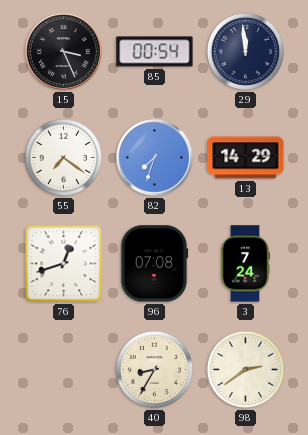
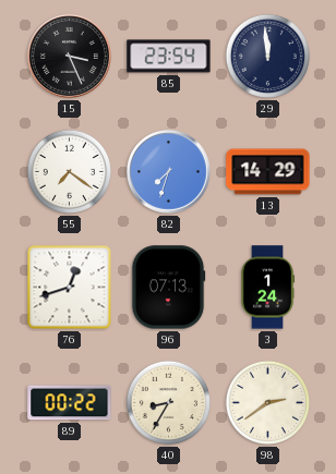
85: 00:54 -> 23:54 (169, 57)
96: 07:08 -> 07:13 (168, 288)
3: 7:24 -> 1:24 (267, 288)
89: none -> 00:22 (70, 403)
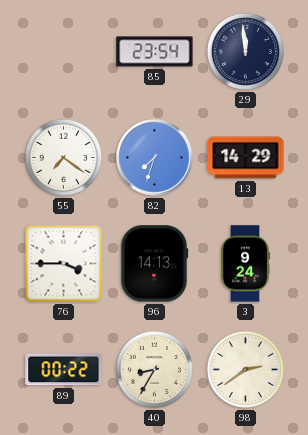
15: 3:26 -> none (70, 57)
76: 12:42 -> 3:45 (64, 264)
96: 07:13 -> 14:13 (154, 264)
3: 1:24 -> 9:24 (245, 264)
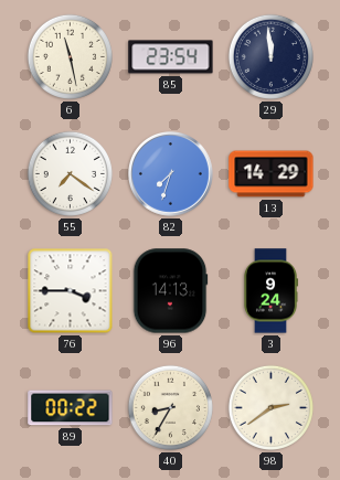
6: none -> 11:28 (70, 56)
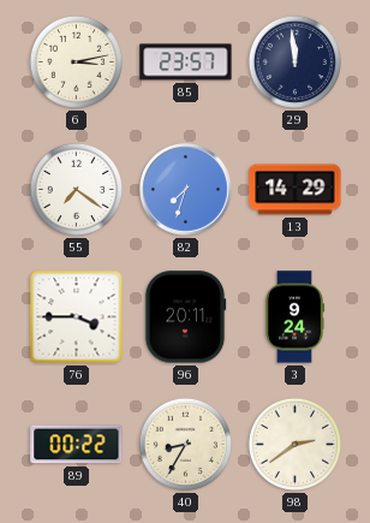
6: 11:28 -> 3:13 (76, 61)
85: 23:54 -> 23:57 (186, 63)
96: 14:13 -> 20:11 (185, 317)
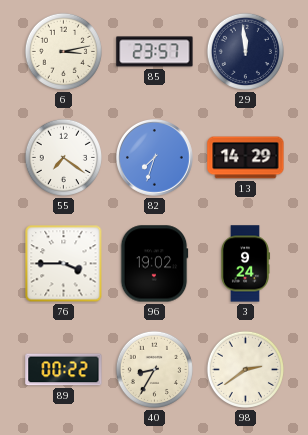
96: 20:11 -> 19:02 (154, 264)
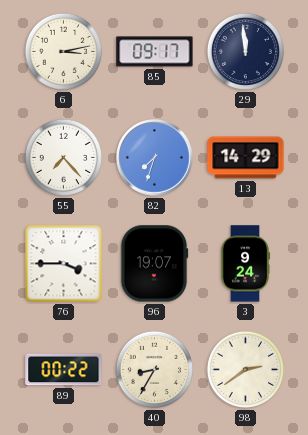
85: 23:57 -> 09:17 (155, 52)
55: 7:21 -> 7:23 (63, 157)
96: 19:02 -> 19:07 (154, 264)
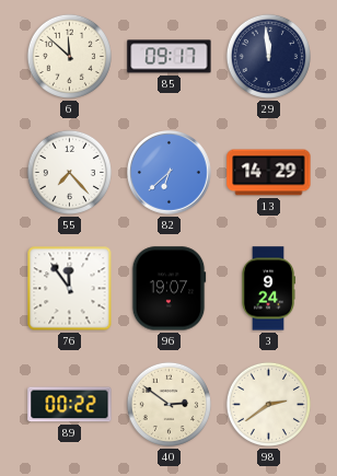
6: 3:13 -> 11:52 (69, 56)
82: 7:33 -> 6:38 (170, 173)
76: 3:45 -> 11:54 (70, 289)
40: 8:35 -> 2:51 (168, 404)
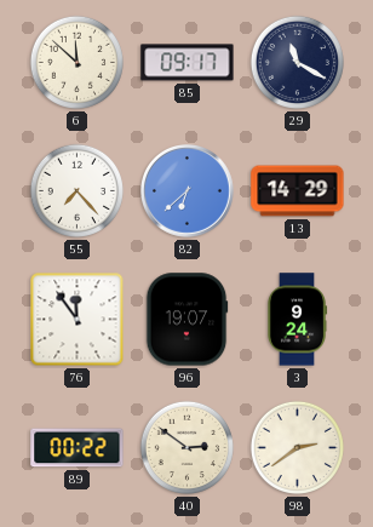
29: 11:59 -> 11:20 (297, 62)
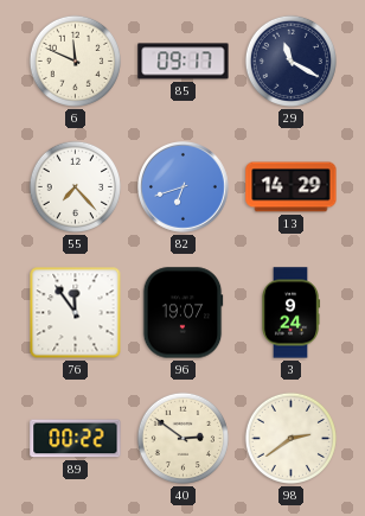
6: 11:52 -> 11:49 (75, 60)
82: 6:38 -> 6:42 (184, 187)
